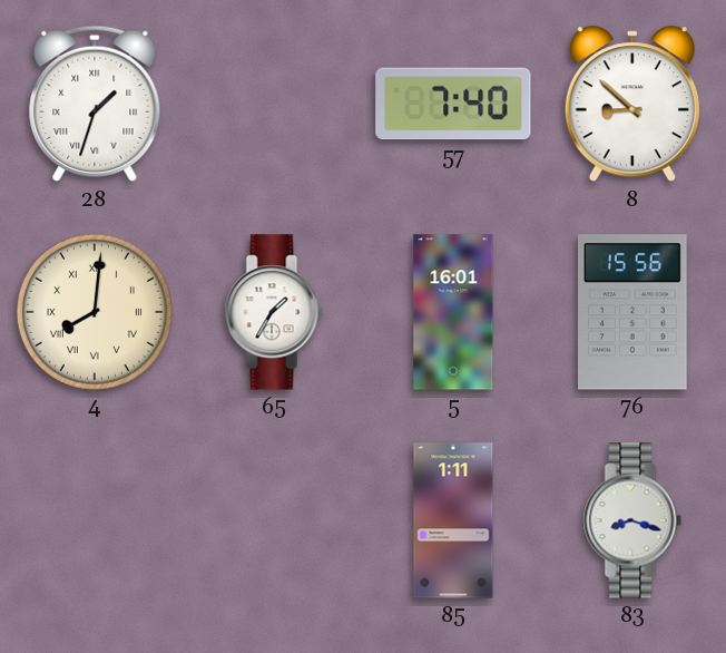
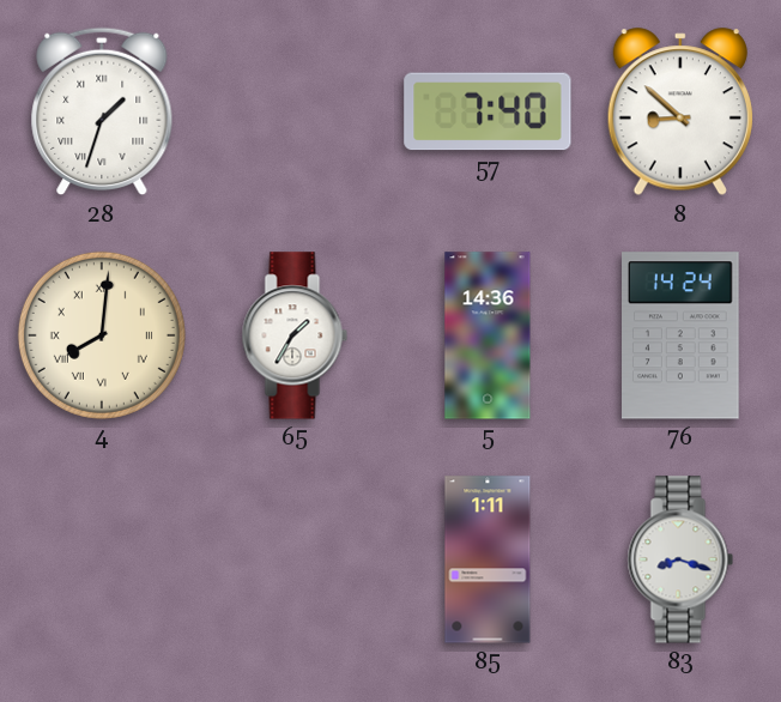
5: 16:01 -> 14:36 (488, 335)
76: 15:56 -> 14:24 (682, 335)
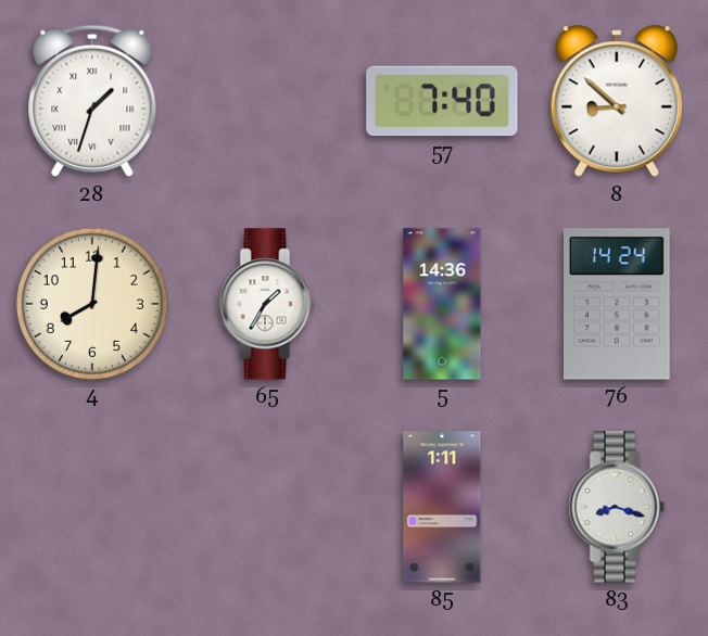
4 numerals: Roman -> Arabic (92, 304)
